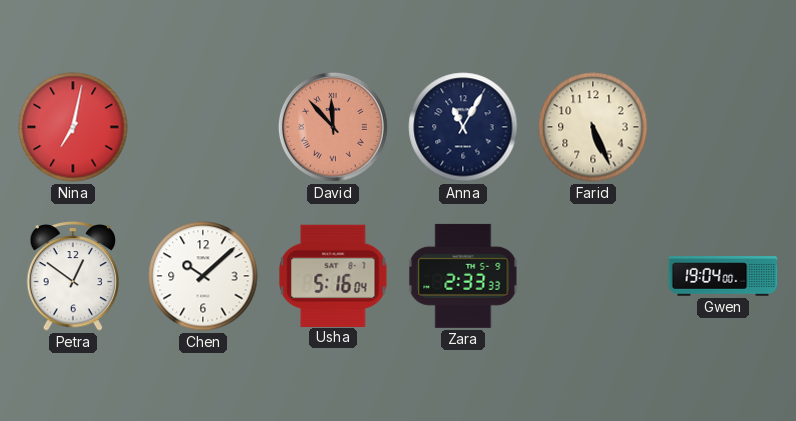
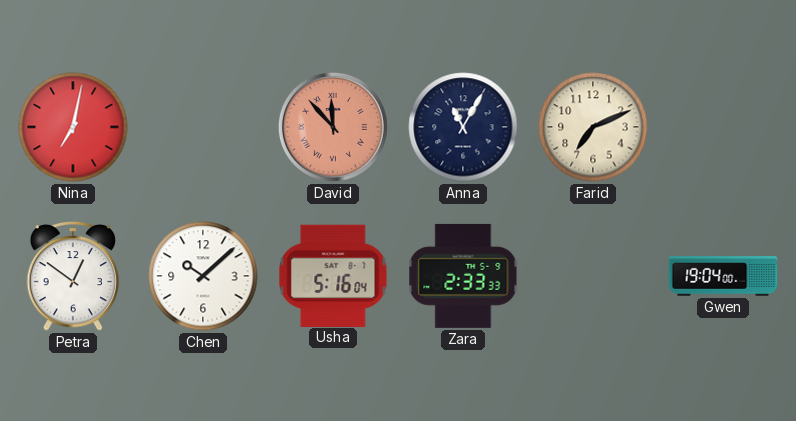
Farid: 5:26 -> 7:11 (593, 127)
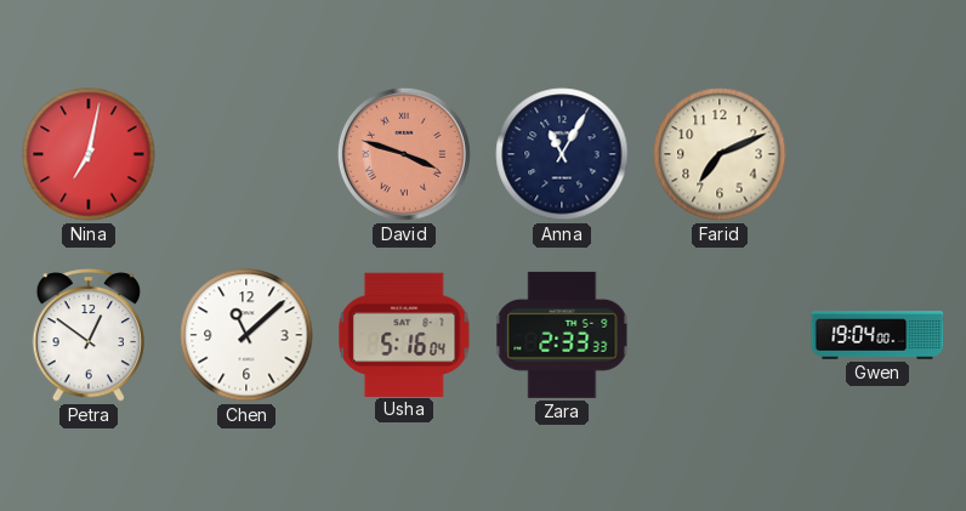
David: 11:53 -> 3:48 (404, 154)
Chen: 10:08 -> 11:08 (246, 335)
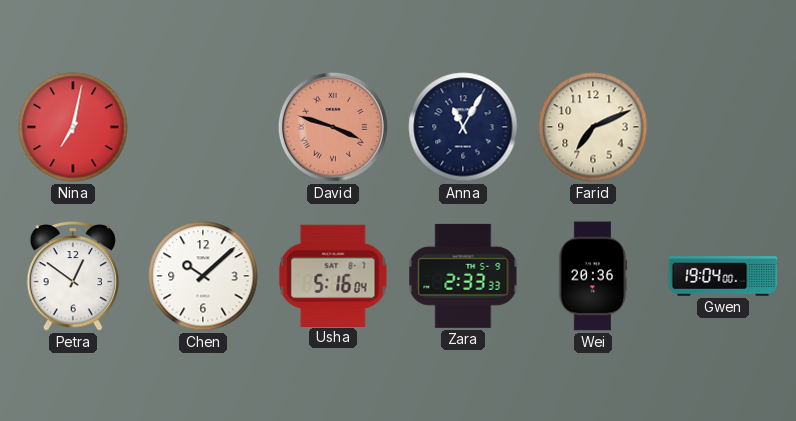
Chen: 11:08 -> 10:08 (203, 276)
Wei: none -> 20:36 (593, 276)
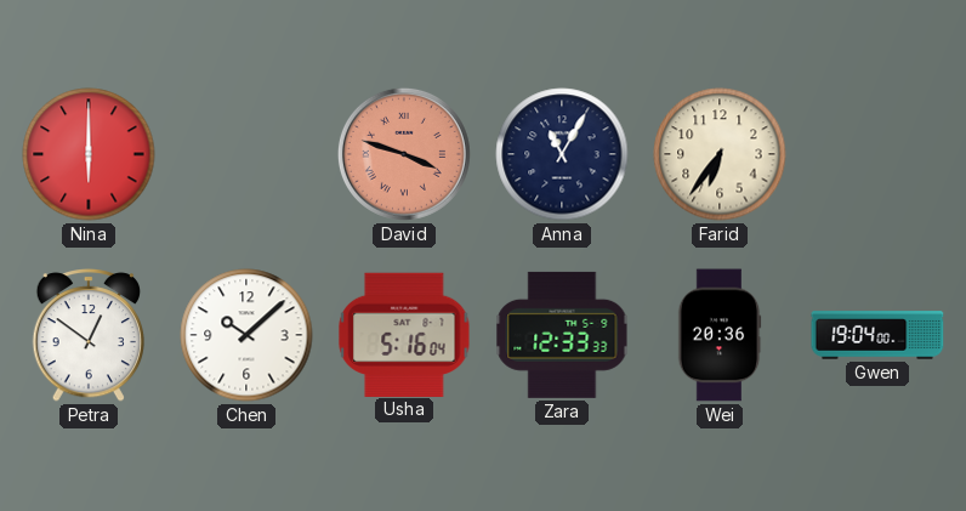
Nina: 7:02 -> 6:00 (89, 154)
Farid: 7:11 -> 6:36 (720, 154)
Zara: 2:33 -> 12:33 (562, 335)
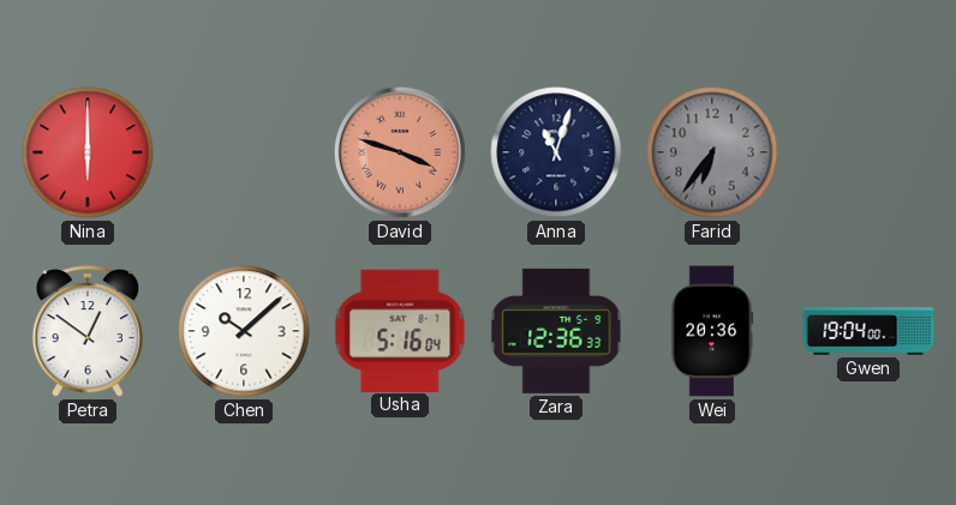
Anna: 11:05 -> 11:03 (556, 152)
Farid dial: cream -> grey (712, 152)
Zara: 12:33 -> 12:36 (556, 331)
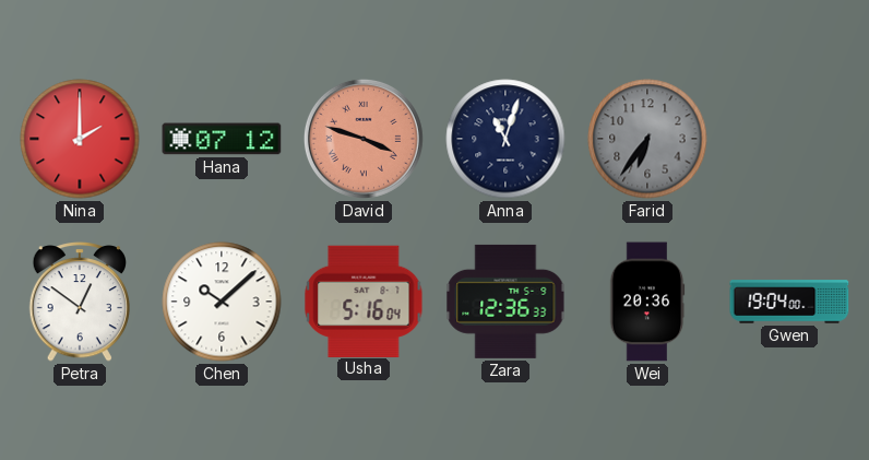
Nina: 6:00 -> 2:00 (80, 139)
Hana: none -> 07:12 (222, 139)
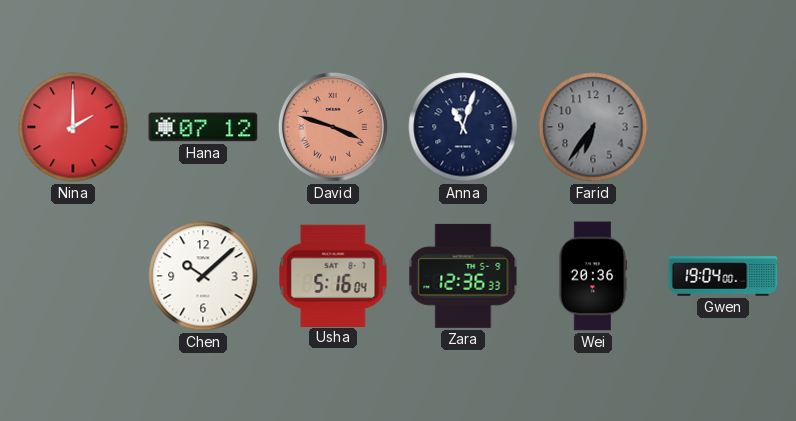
Petra: 12:51 -> none (79, 303)
